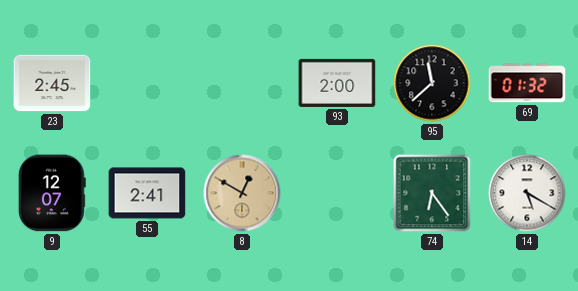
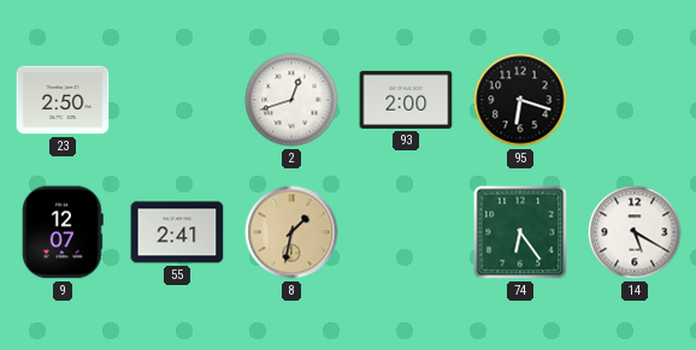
23: 2:45 -> 2:50 (63, 100)
2: none -> 12:42 (291, 100)
95: 11:38 -> 6:18 (520, 100)
69: 01:32 -> none (527, 83)
8: 12:50 -> 1:32 (291, 232)
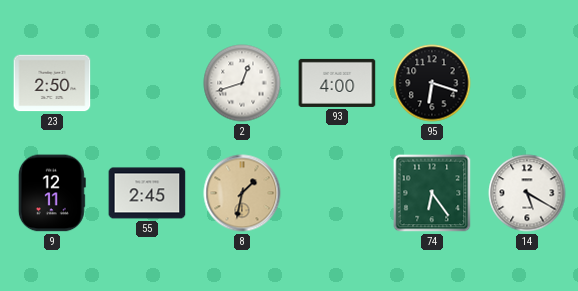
93: 2:00 -> 4:00 (337, 83)
9: 12:07 -> 12:11 (52, 193)
55: 2:41 -> 2:45 (147, 193)
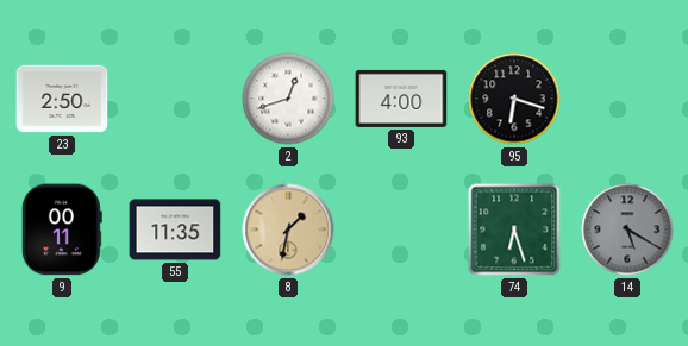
9: 12:11 -> 00:11 (62, 229)
55: 2:45 -> 11:35 (175, 229)
74: 6:24 -> 6:27 (514, 229)
14 dial: white -> grey (627, 229)
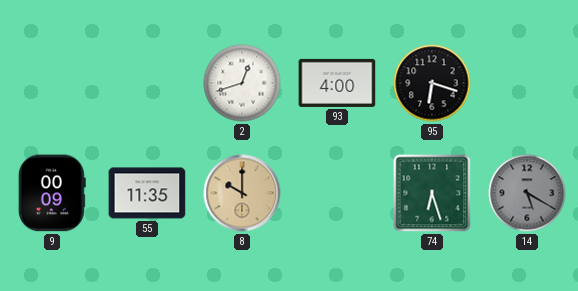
23: 2:50 -> none (62, 99)
9: 00:11 -> 00:09 (52, 193)
8: 1:32 -> 10:00 (242, 193)
